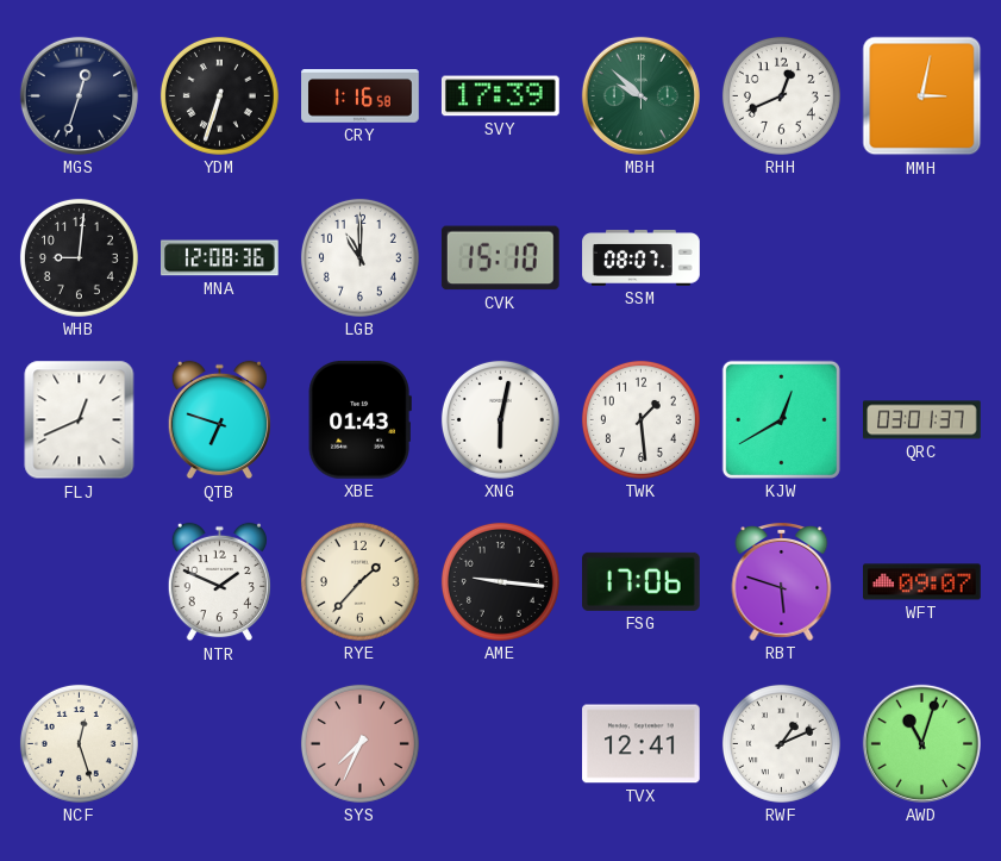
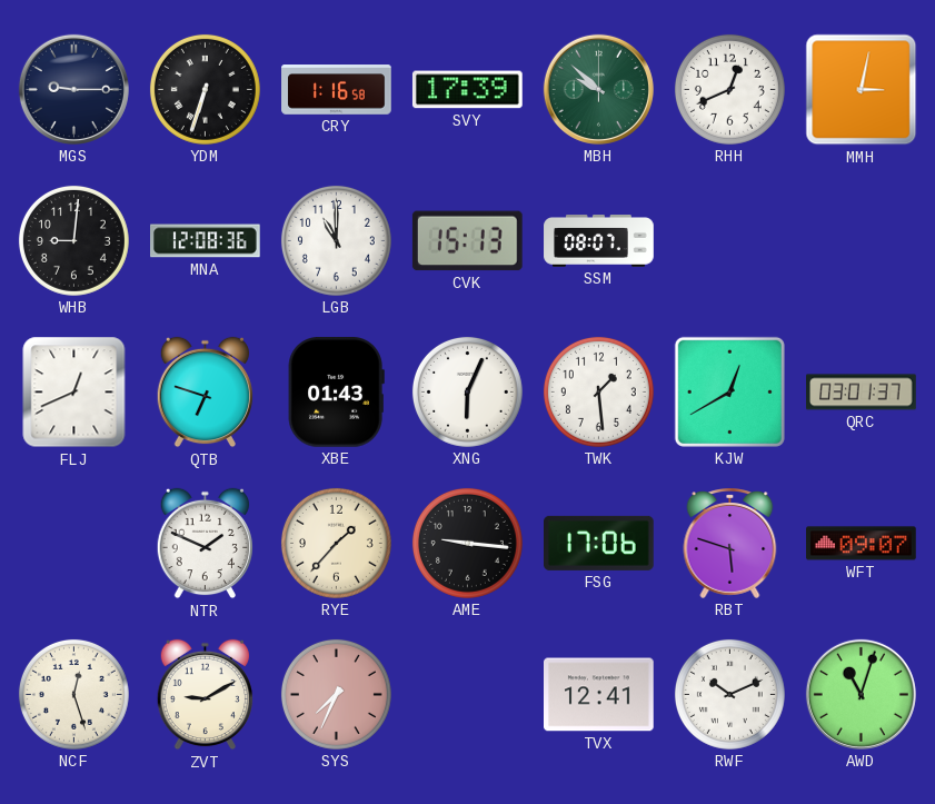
MGS: 12:33 -> 9:15 (73, 89)
CVK: 15:10 -> 15:13 (467, 241)
XNG: 6:02 -> 6:04 (467, 391)
ZVT: none -> 9:10 (205, 695)
RWF: 1:11 -> 10:11 (729, 694)
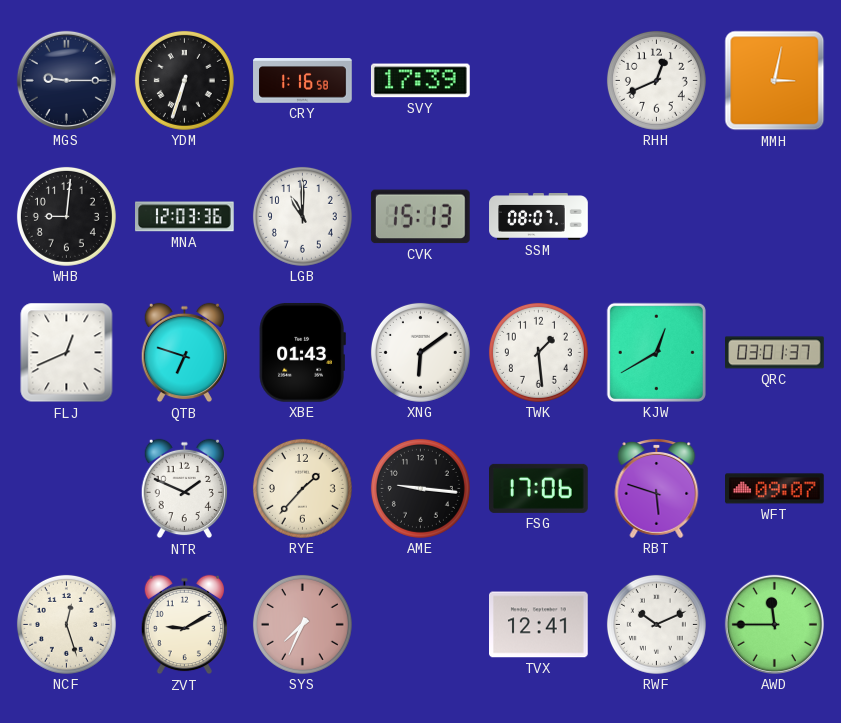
MBH: 9:52 -> none (598, 89)
MNA: 12:08 -> 12:03 (185, 217)
XNG: 6:04 -> 6:09 (420, 352)
AWD: 11:03 -> 11:45 (774, 624)
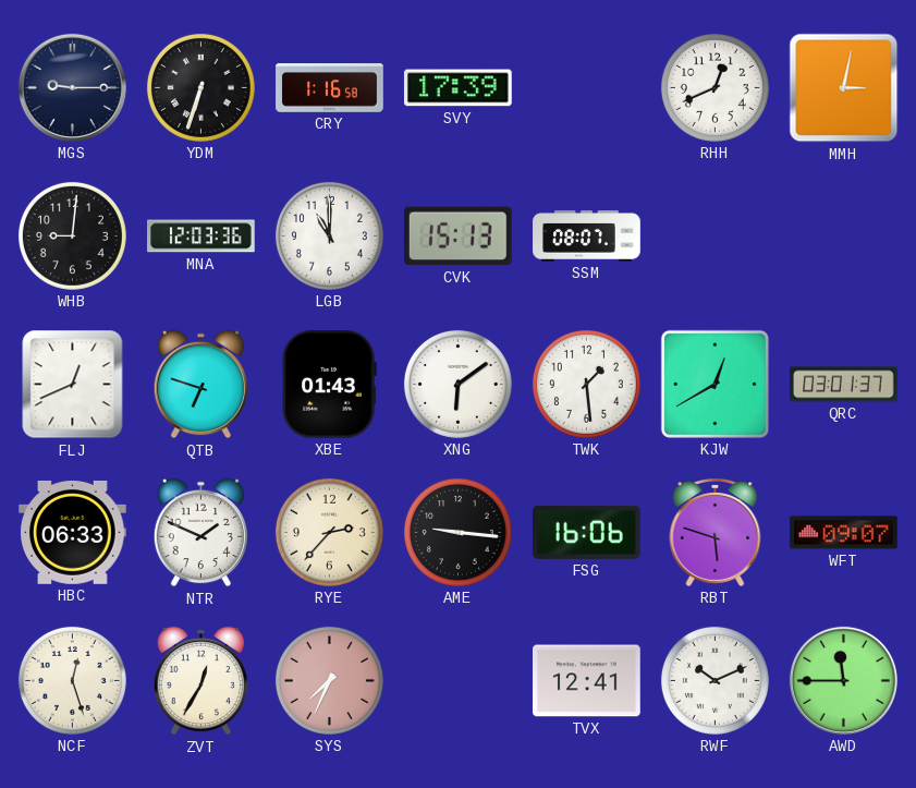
HBC: none -> 06:33 (73, 533)
RYE: 1:37 -> 2:37 (329, 532)
FSG: 17:06 -> 16:06 (587, 532)
ZVT: 9:10 -> 12:35 (200, 681)
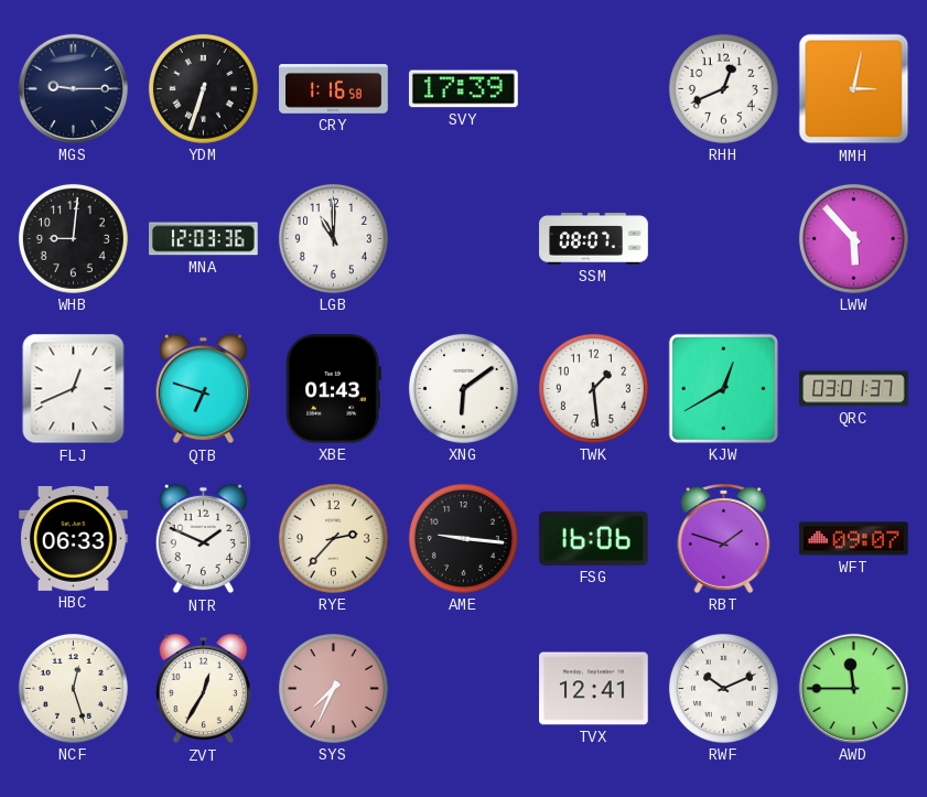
CVK: 15:13 -> none (457, 237)
LWW: none -> 5:53 (853, 238)
RBT: 5:48 -> 1:48 (724, 539)
